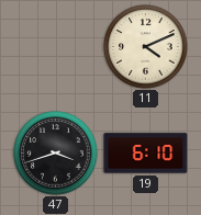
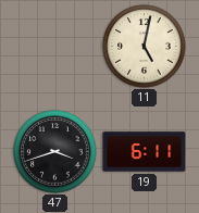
11: 4:11 -> 5:02 (145, 47)
19: 6:10 -> 6:11 (145, 152)
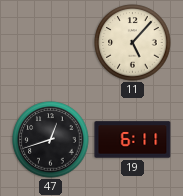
11: 5:02 -> 5:07 (133, 43)
47: 3:42 -> 12:42 (51, 140)
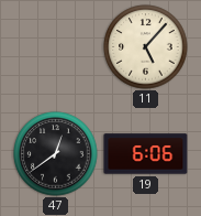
47: 12:42 -> 12:39 (56, 154)
19: 6:11 -> 6:06 (146, 154)
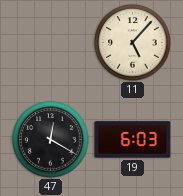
47: 12:39 -> 12:20 (51, 140)
19: 6:06 -> 6:03 (133, 140)
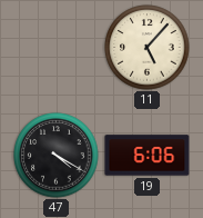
47: 12:20 -> 4:20 (57, 156)
19: 6:03 -> 6:06 (148, 156)
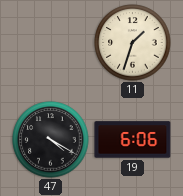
11: 5:07 -> 1:33 (133, 43)
